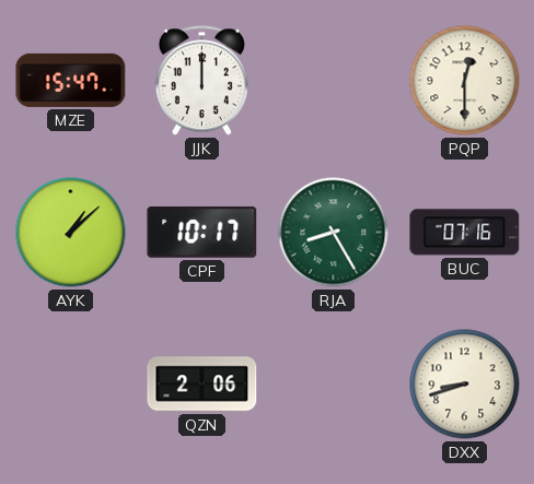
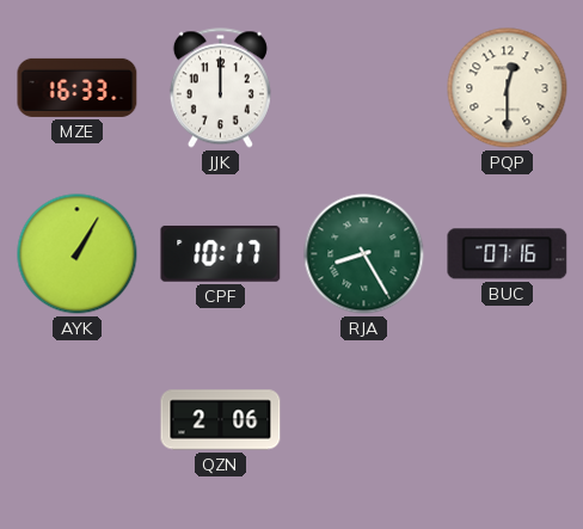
MZE: 15:47 -> 16:33 (78, 87)
AYK: 1:08 -> 1:05 (78, 254)
DXX: 8:42 -> none (465, 385)
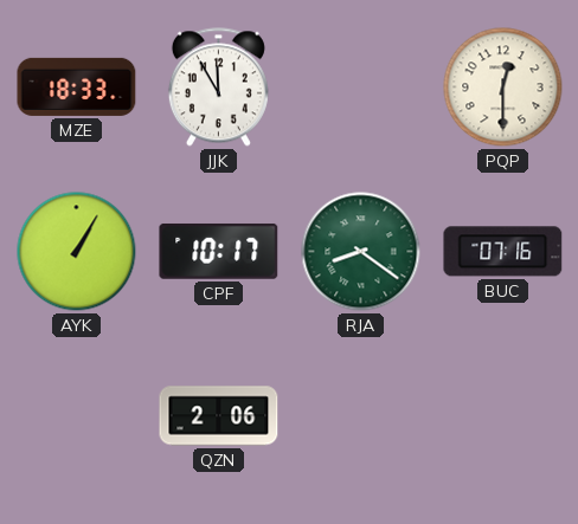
MZE: 16:33 -> 18:33 (77, 86)
JJK: 12:00 -> 11:55 (218, 88)
RJA: 8:25 -> 8:21 (361, 252)
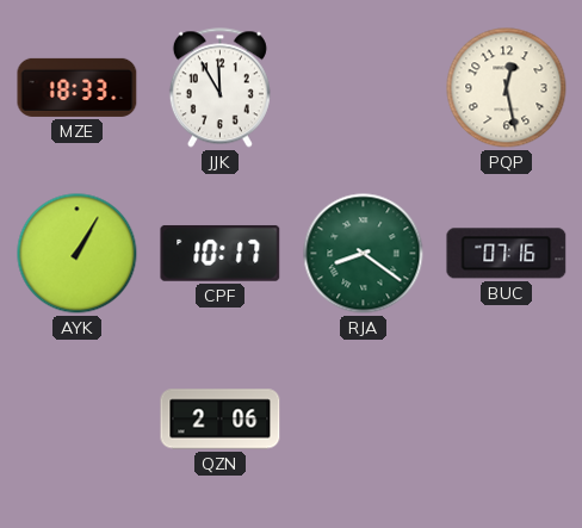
PQP: 12:30 -> 12:28 (507, 88)
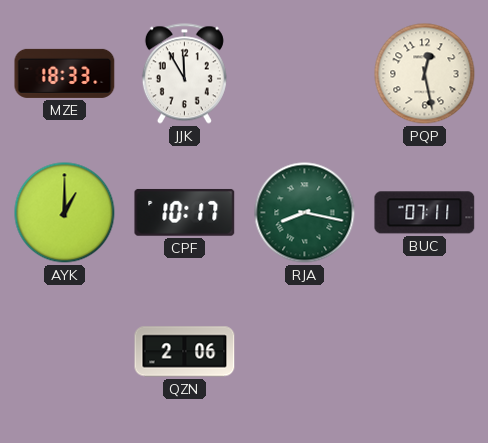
AYK: 1:05 -> 1:00 (65, 213)
RJA: 8:21 -> 8:17 (305, 213)
BUC: 07:16 -> 07:11 (425, 213)
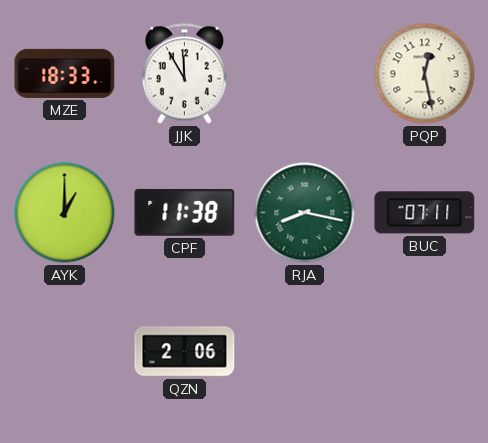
CPF: 10:17 -> 11:38 (185, 212)
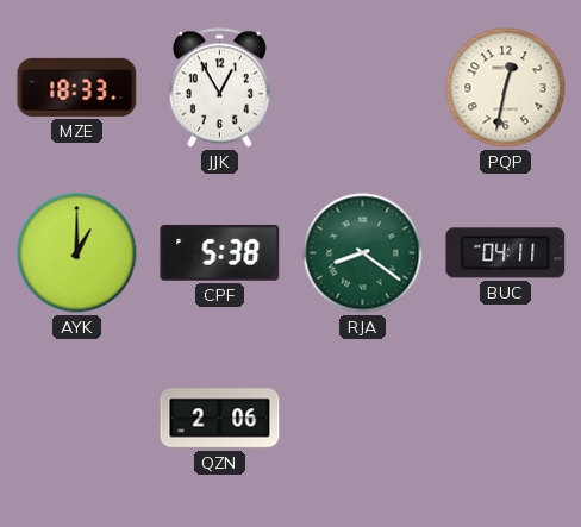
JJK: 11:55 -> 12:55 (219, 88)
PQP: 12:28 -> 12:32 (506, 88)
CPF: 11:38 -> 5:38 (220, 252)
RJA: 8:17 -> 8:21 (363, 253)
BUC: 07:11 -> 04:11 (506, 253)
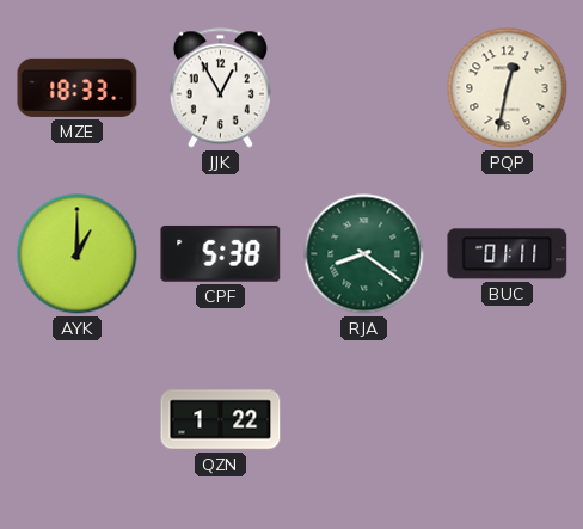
BUC: 04:11 -> 01:11 (508, 254)
QZN: 2:06 -> 1:22 (221, 420)
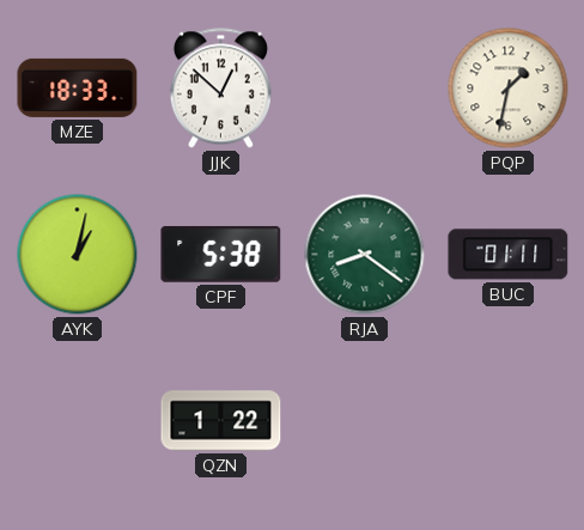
JJK: 12:55 -> 12:52 (220, 89)
PQP: 12:32 -> 1:32 (509, 89)
AYK: 1:00 -> 1:02 (78, 255)
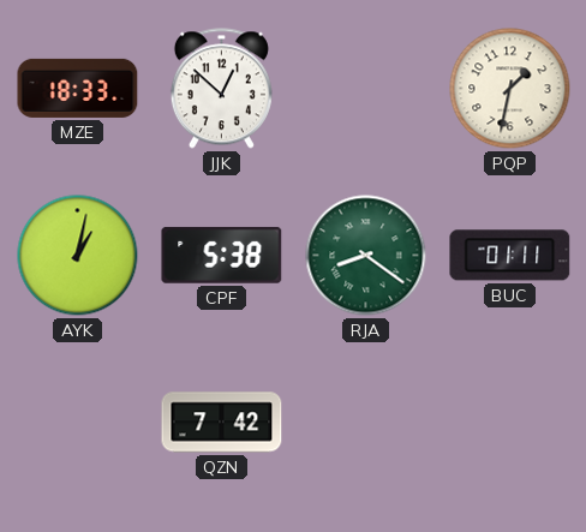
QZN: 1:22 -> 7:42 (222, 423)
